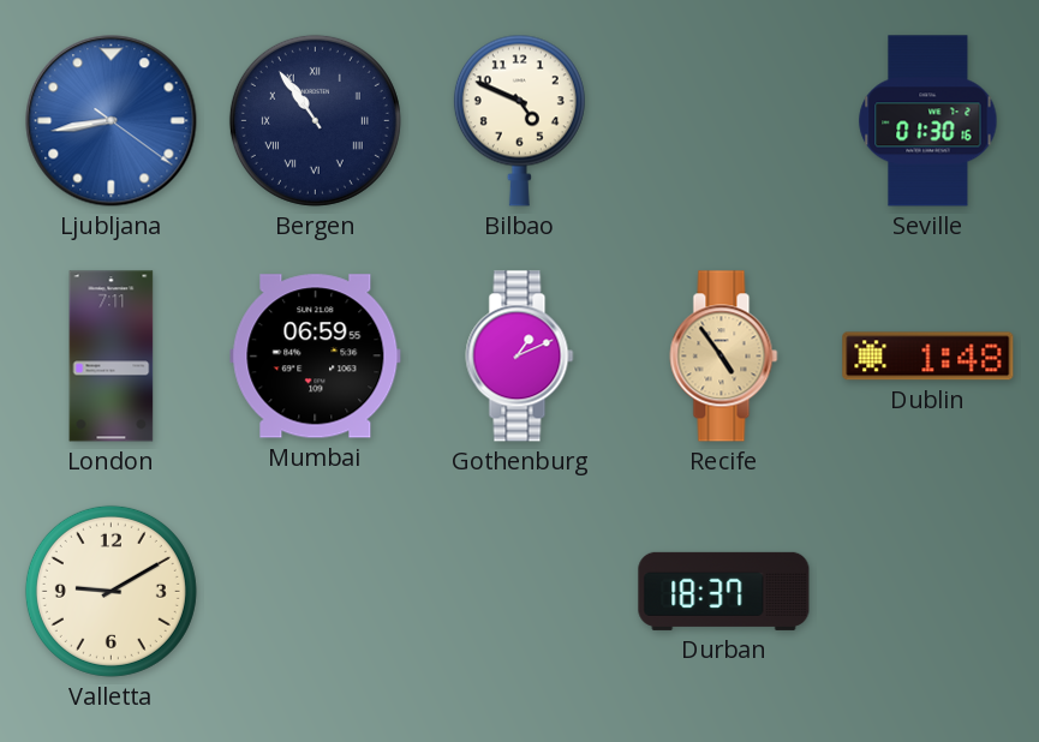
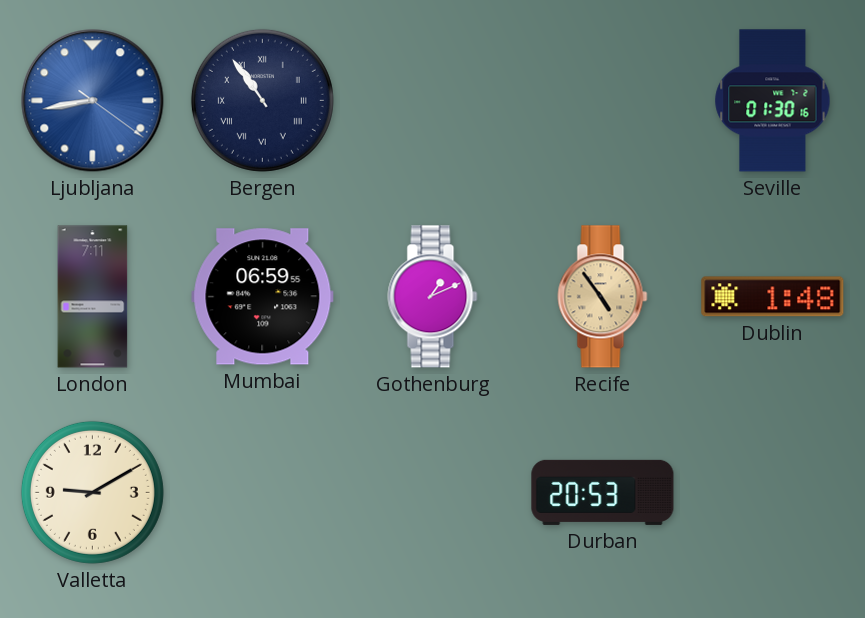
Bilbao: 4:49 -> none (519, 120)
Durban: 18:37 -> 20:53 (603, 492)
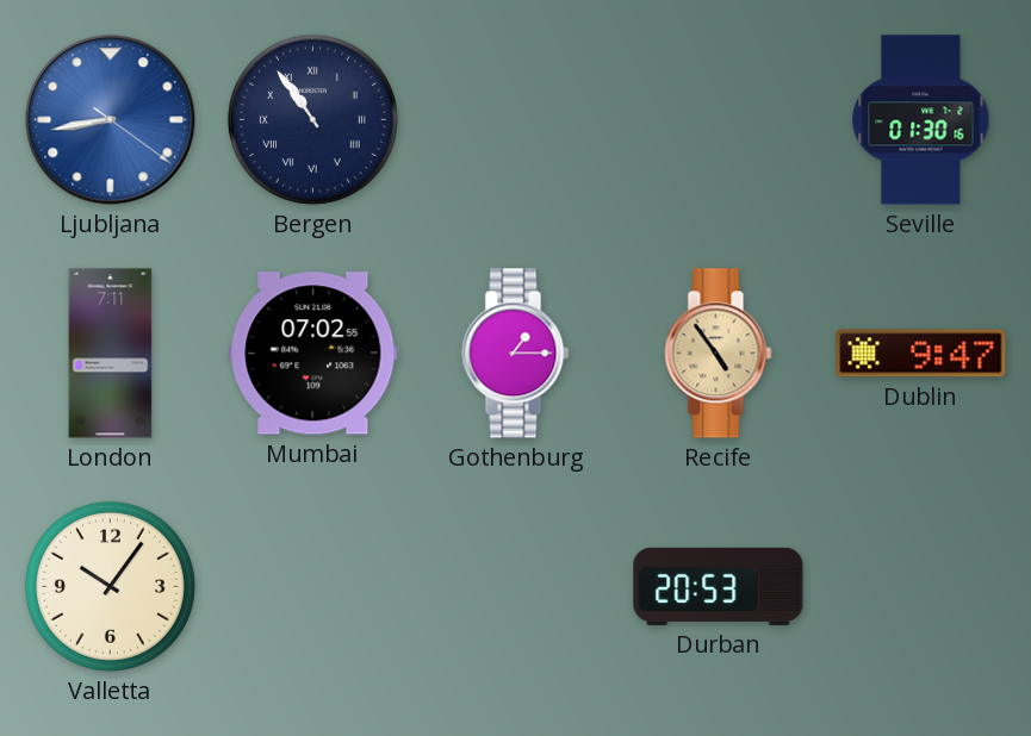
Mumbai: 06:59 -> 07:02 (313, 354)
Gothenburg: 1:11 -> 1:15 (516, 354)
Dublin: 1:48 -> 9:47 (921, 354)
Valletta: 9:10 -> 10:06 (110, 586)
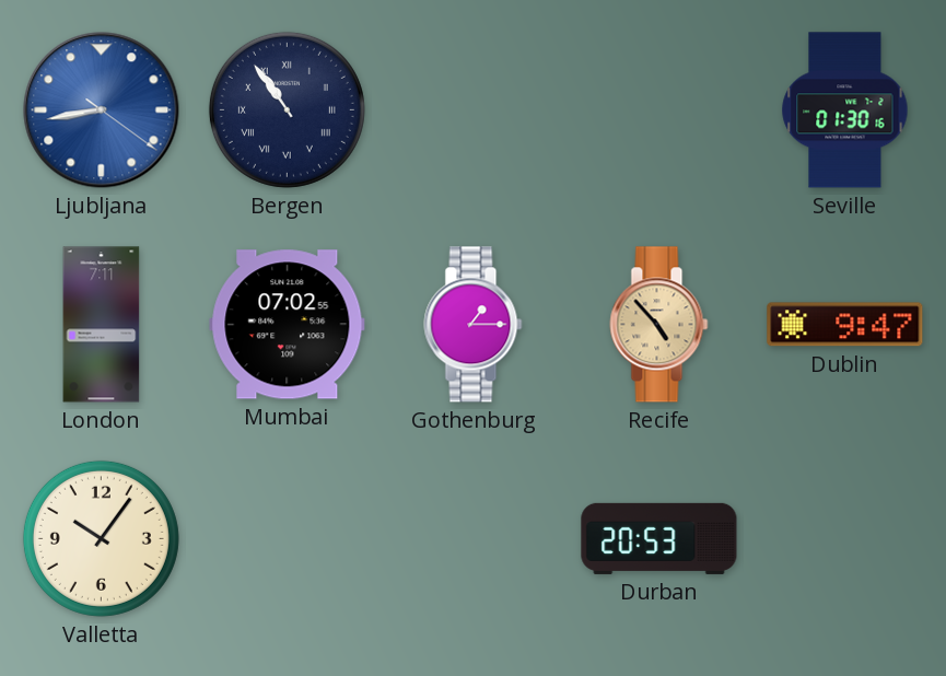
Recife: 4:54 -> 4:53 (659, 325)
